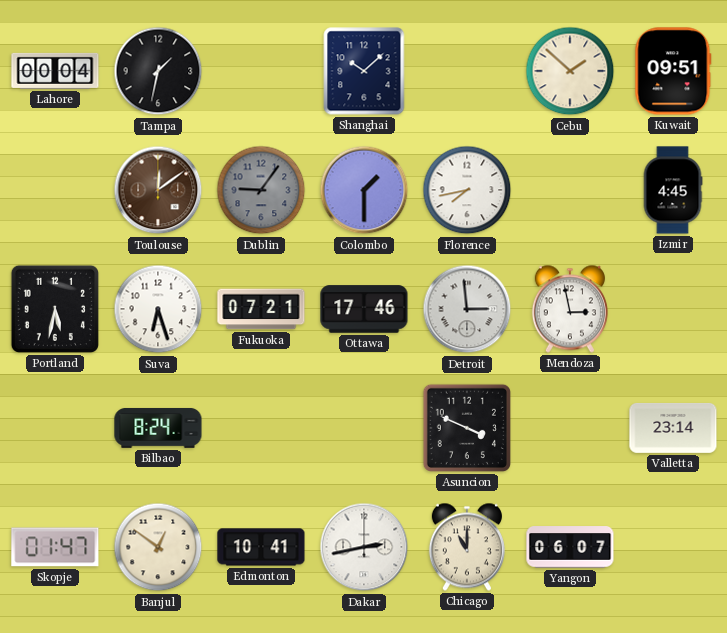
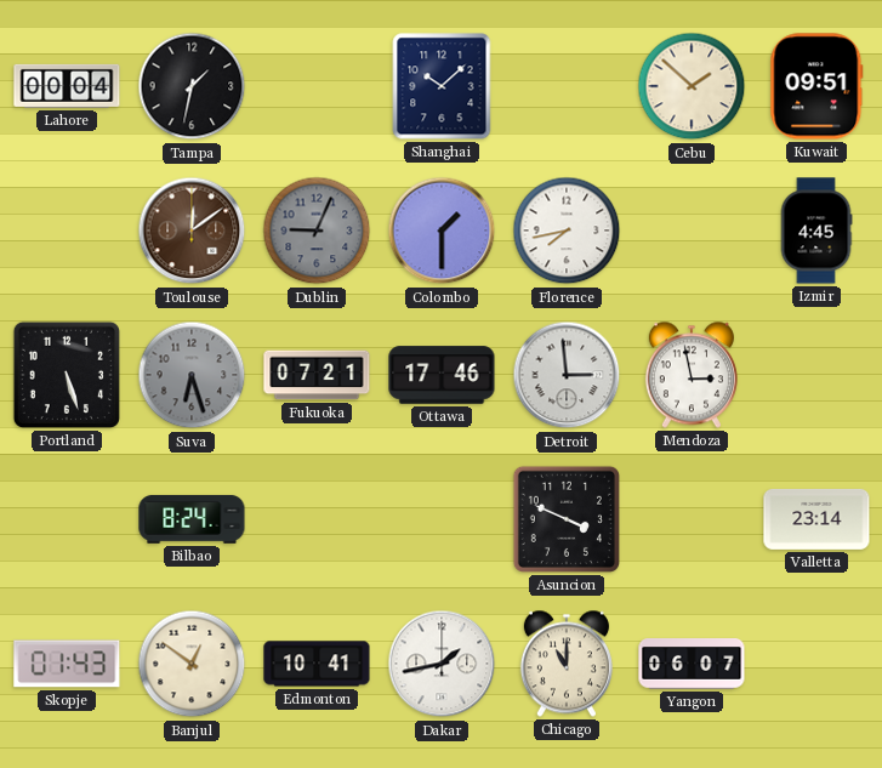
Dublin: 9:06 -> 9:04 (317, 231)
Portland: 5:32 -> 5:27 (67, 375)
Suva dial: white -> grey (192, 375)
Skopje: 01:47 -> 01:43 (67, 664)
Dakar: 2:43 -> 1:43 (442, 664)
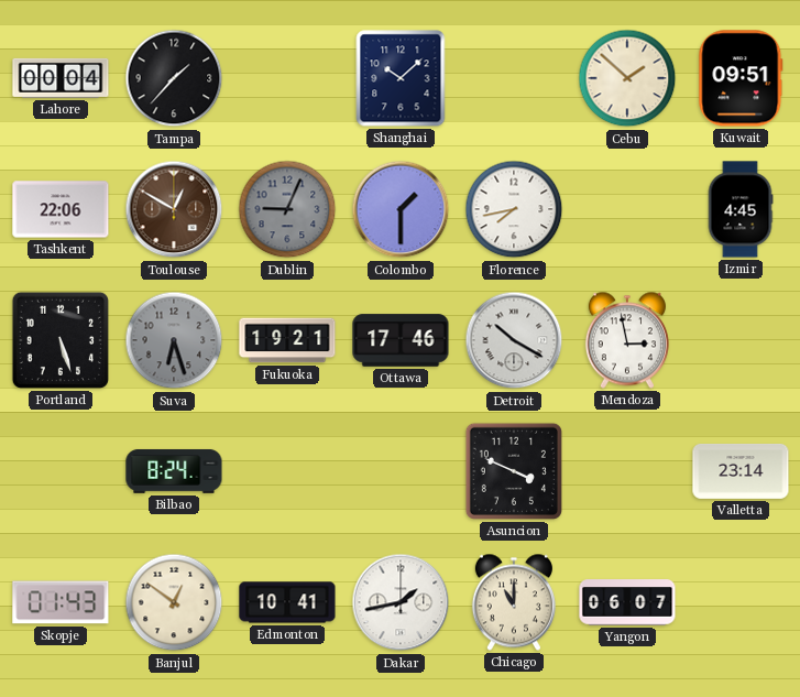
Tampa: 1:32 -> 1:37 (174, 78)
Tashkent: none -> 22:06 (61, 209)
Toulouse: 12:09 -> 12:50 (174, 209)
Fukuoka: 07:21 -> 19:21 (287, 340)
Detroit: 2:59 -> 10:20 (514, 340)
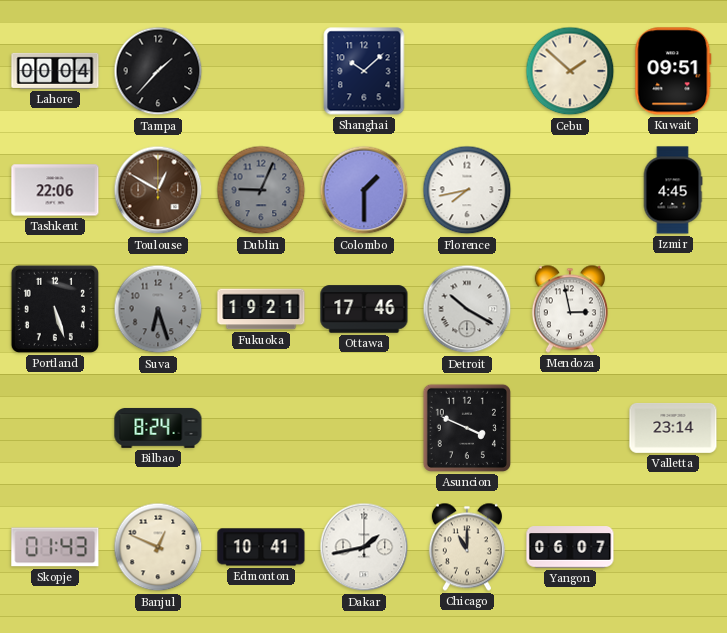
Banjul: 12:51 -> 12:49 (158, 547)
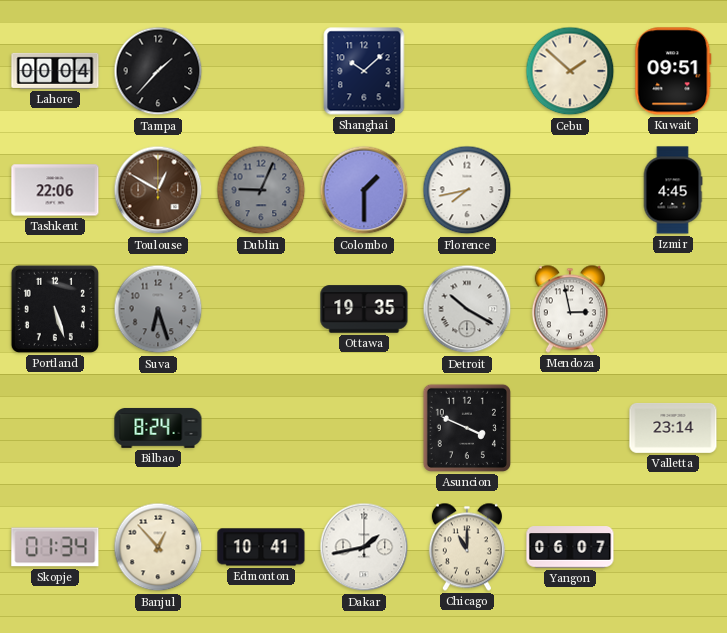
Fukuoka: 19:21 -> none (261, 309)
Ottawa: 17:46 -> 19:35 (364, 309)
Skopje: 01:43 -> 01:34 (55, 547)
Banjul: 12:49 -> 12:53 (158, 547)
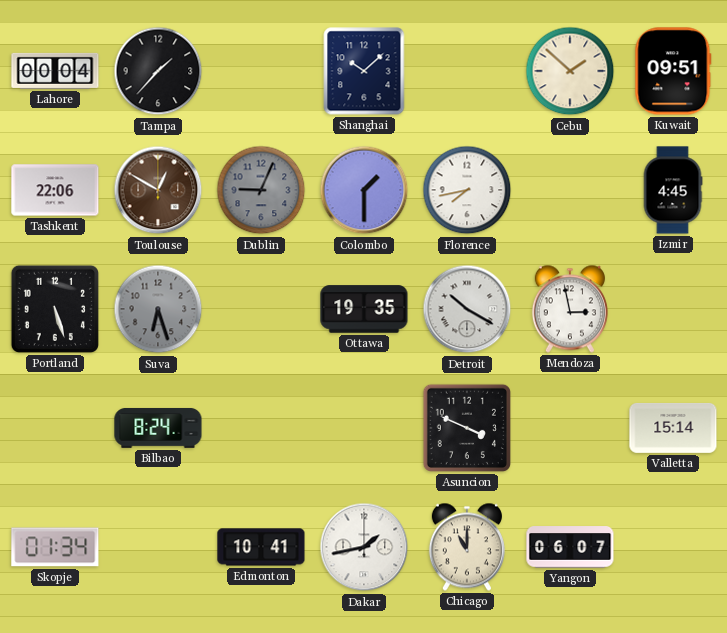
Valletta: 23:14 -> 15:14 (673, 428)
Banjul: 12:53 -> none (158, 547)
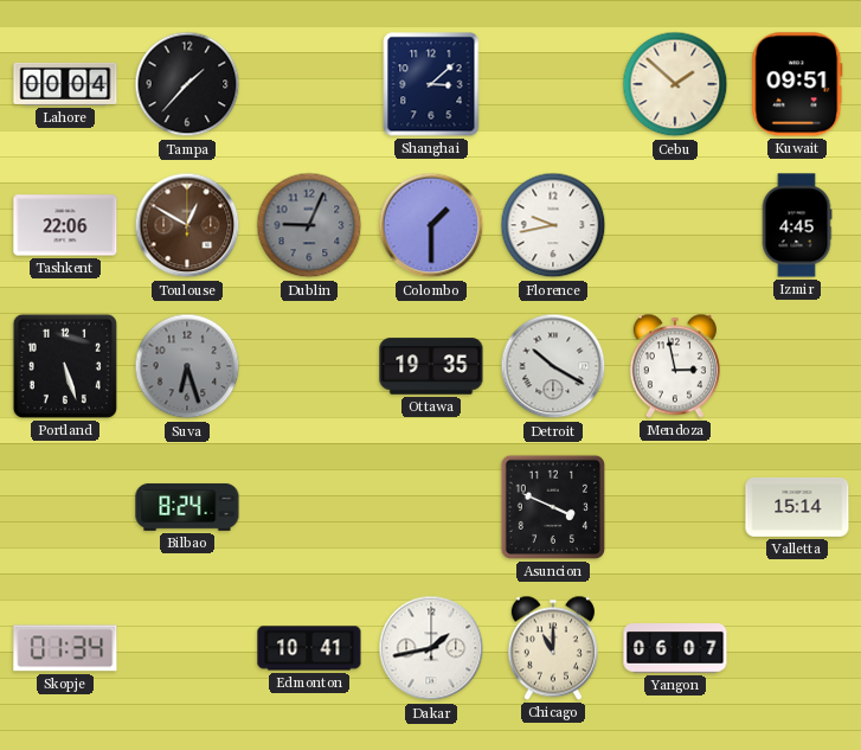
Shanghai: 10:08 -> 3:08 (431, 84)
Florence: 7:43 -> 9:43 (553, 225)
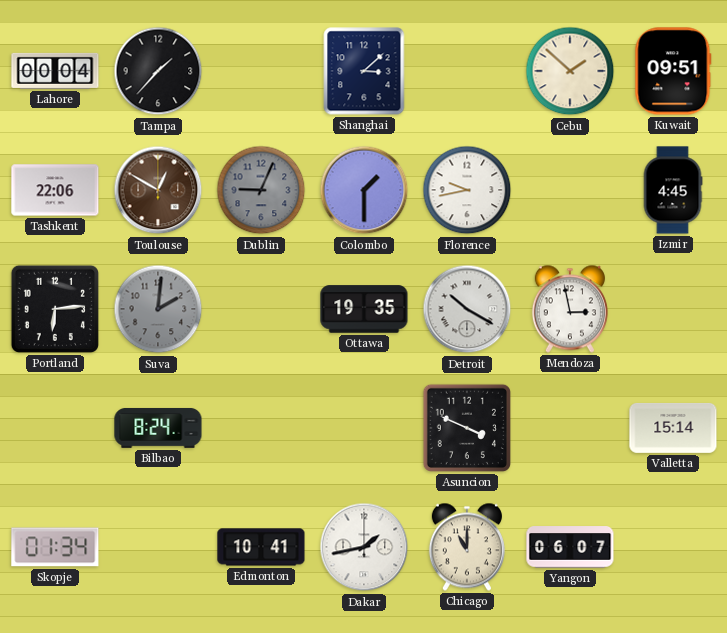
Portland: 5:27 -> 6:14 (55, 309)
Suva: 6:27 -> 2:01 (158, 309)
